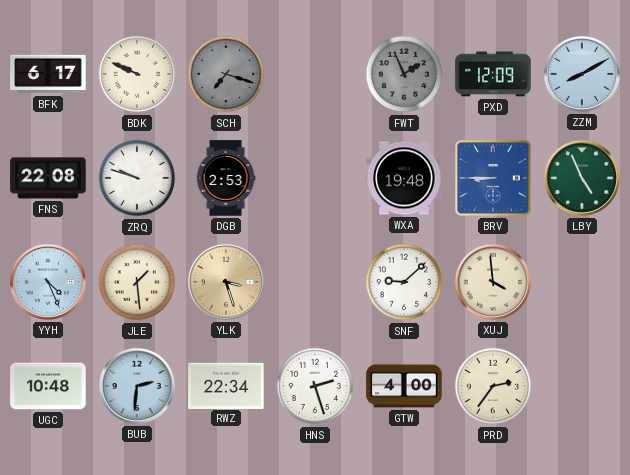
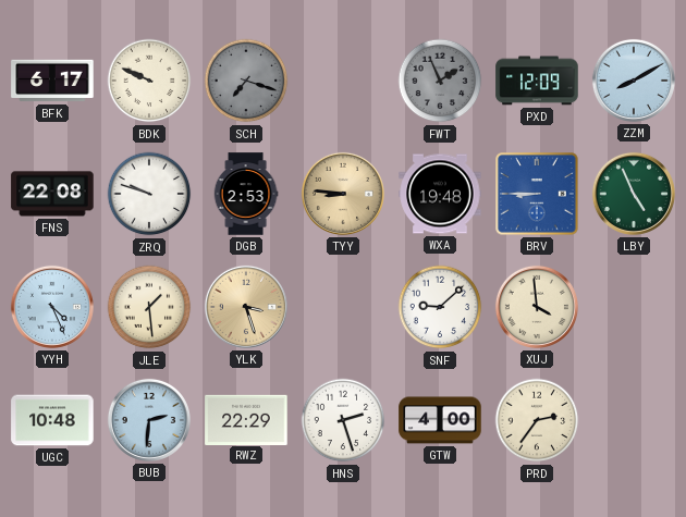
TYY: none -> 8:46 (343, 194)
RWZ: 22:34 -> 22:29 (246, 419)
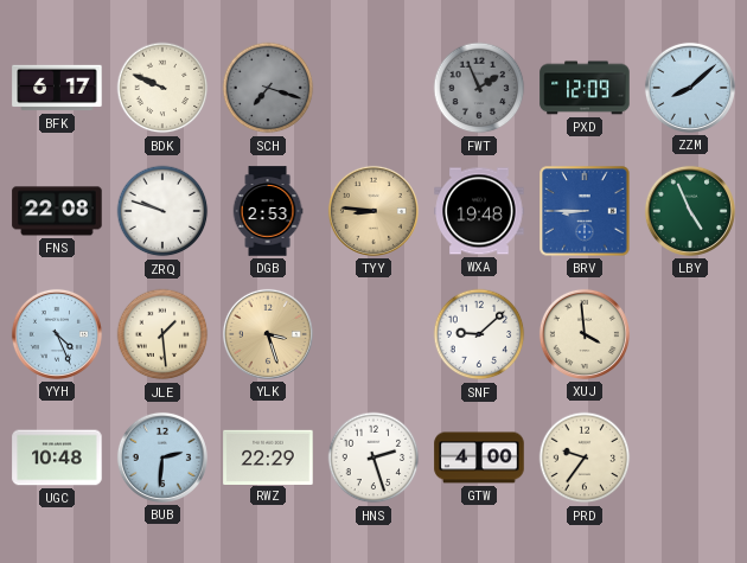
ZZM: 8:10 -> 8:08 (690, 88)
PRD: 2:36 -> 9:36 (585, 458)
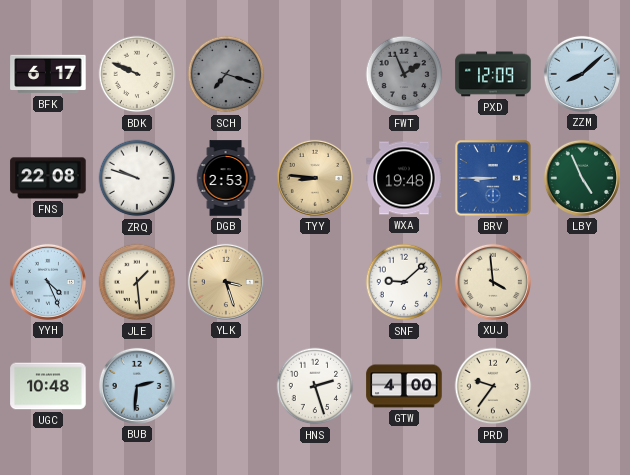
RWZ: 22:29 -> none (268, 456)
